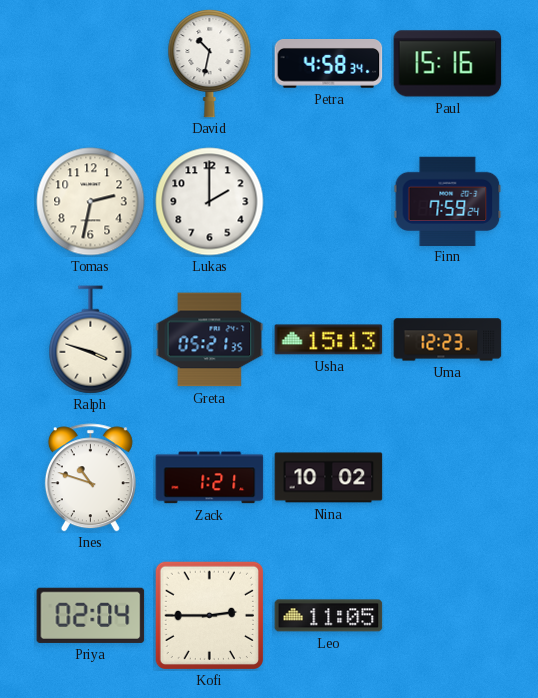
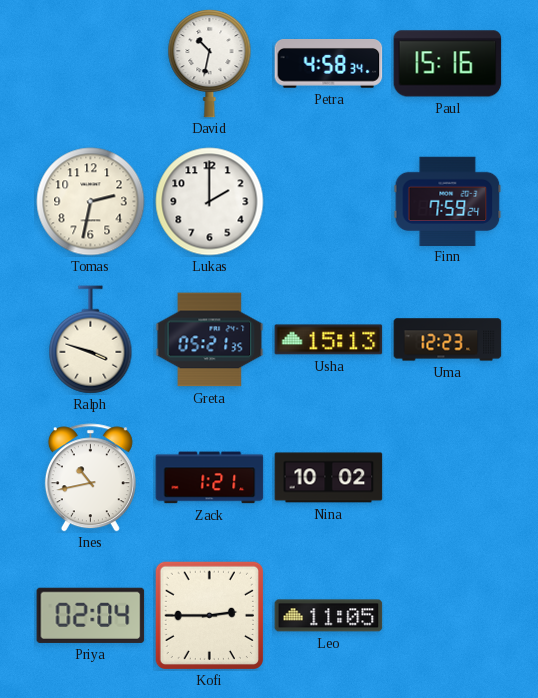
Ines: 10:48 -> 10:43 (90, 478)
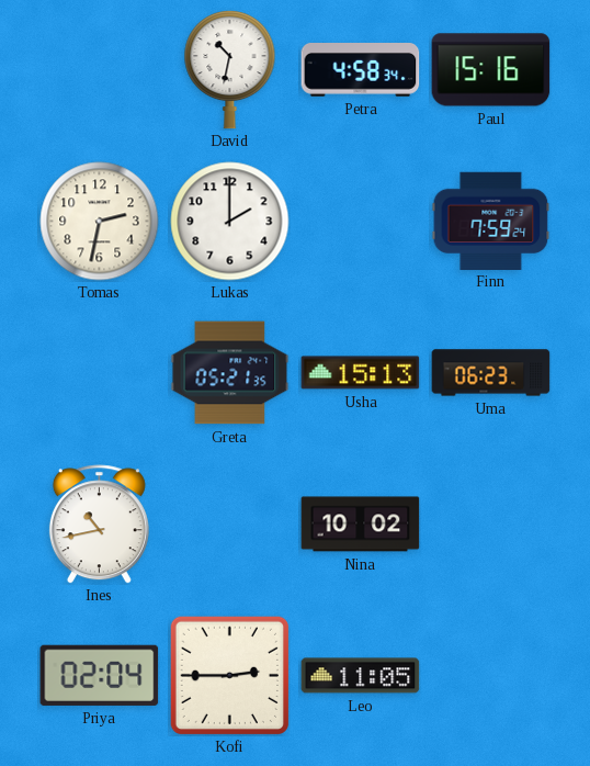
Ralph: 3:48 -> none (91, 340)
Uma: 12:23 -> 06:23 (491, 373)
Zack: 1:21 -> none (210, 478)
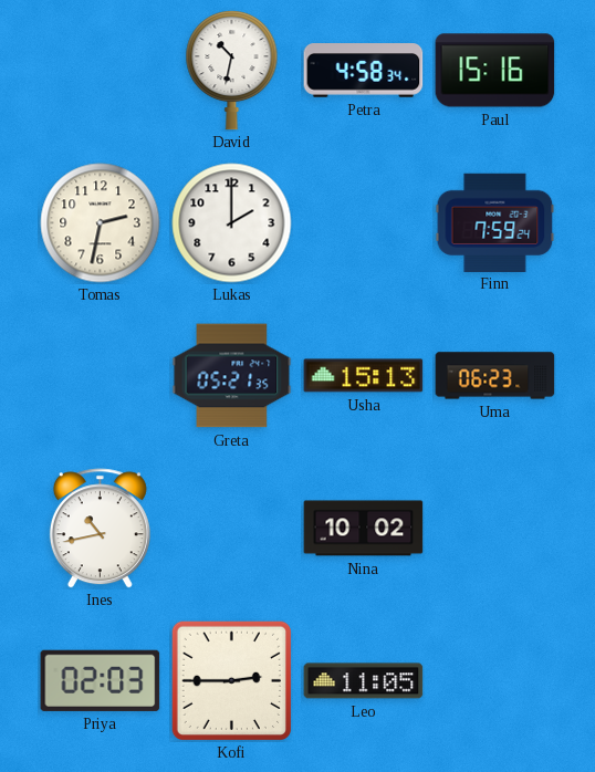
Priya: 02:04 -> 02:03 (101, 680)
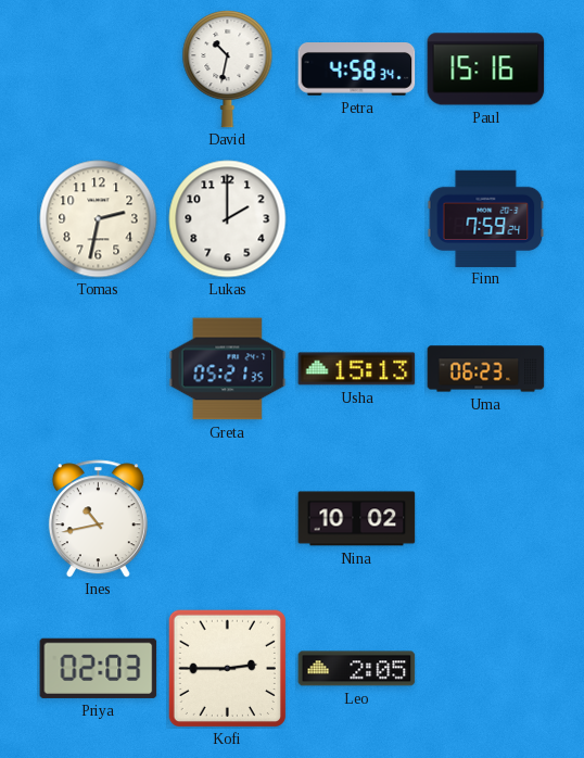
Leo: 11:05 -> 2:05 (357, 669)
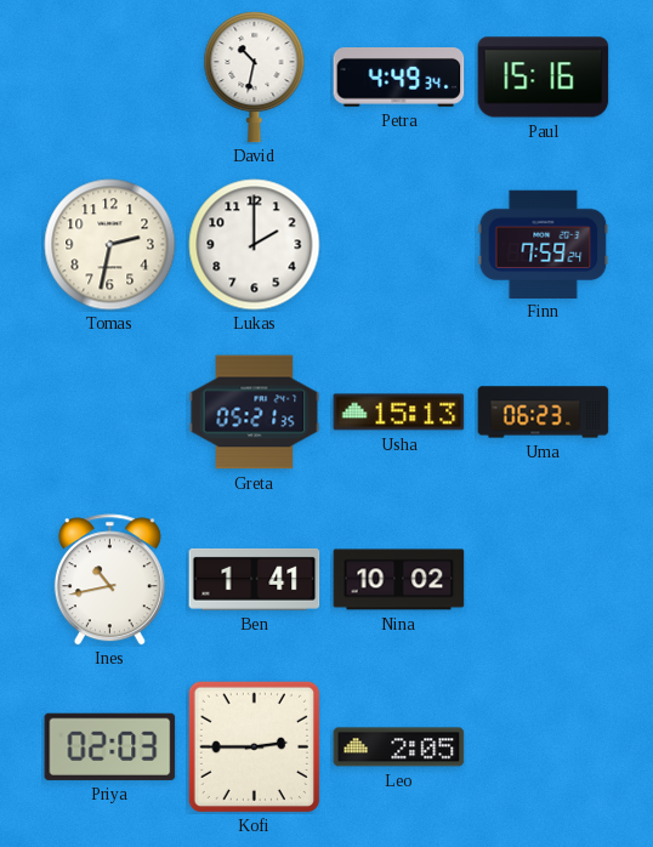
Petra: 4:58 -> 4:49 (399, 78)
Ben: none -> 1:41 (255, 579)
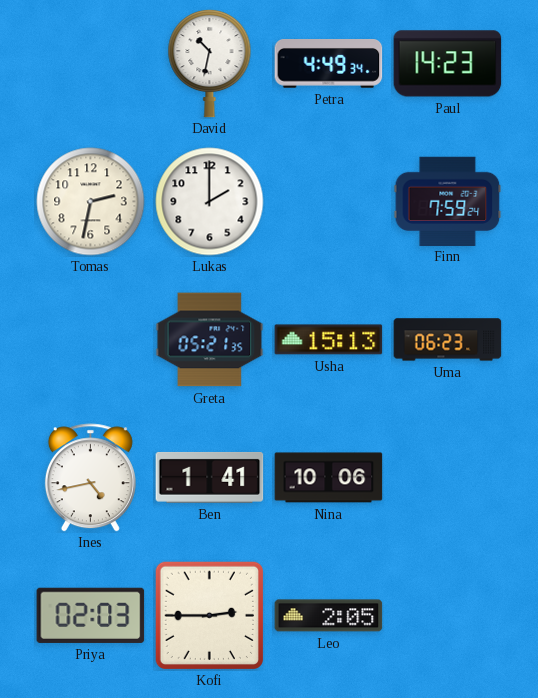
Paul: 15:16 -> 14:23 (448, 64)
Ines: 10:43 -> 4:43 (90, 478)
Nina: 10:02 -> 10:06 (329, 478)
